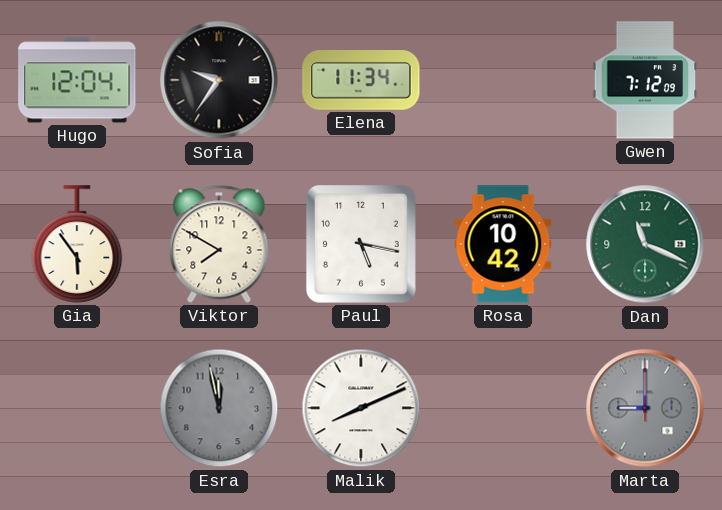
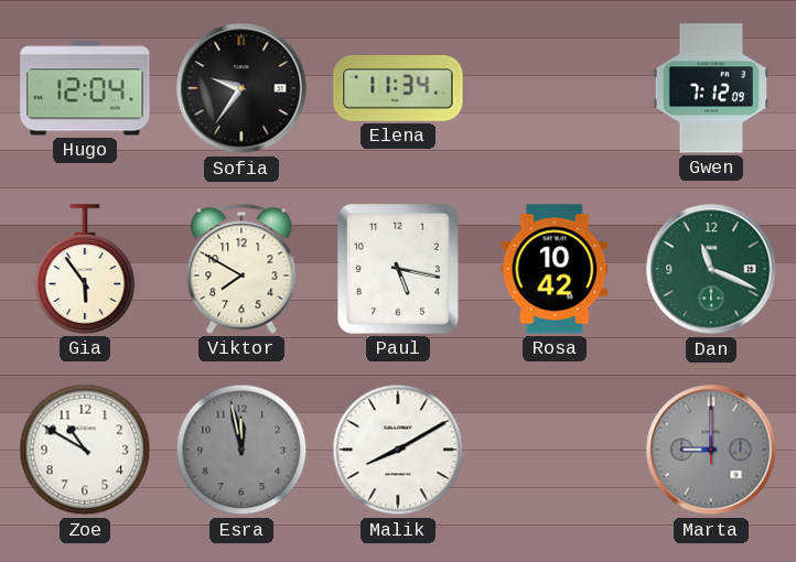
Zoe: none -> 10:50 (85, 450)
Malik: 8:11 -> 8:10 (398, 450)
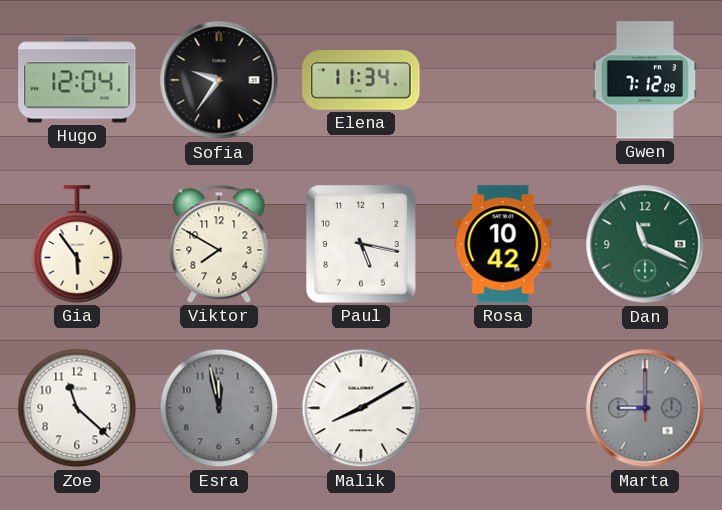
Zoe: 10:50 -> 11:22 (77, 408)
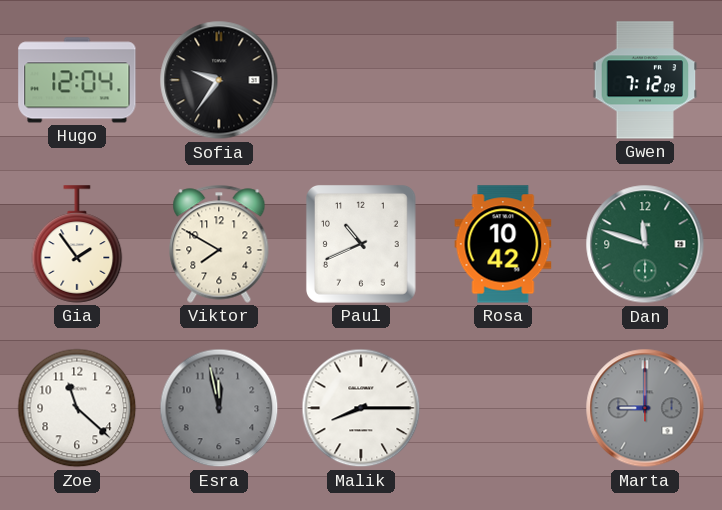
Elena: 11:34 -> none (361, 80)
Gia: 5:54 -> 1:54 (77, 244)
Paul: 5:17 -> 10:41 (361, 244)
Dan: 11:19 -> 11:48 (645, 244)
Malik: 8:10 -> 8:15 (361, 408)
